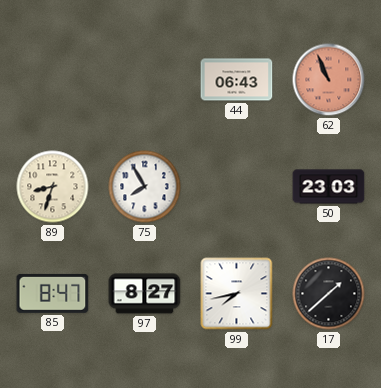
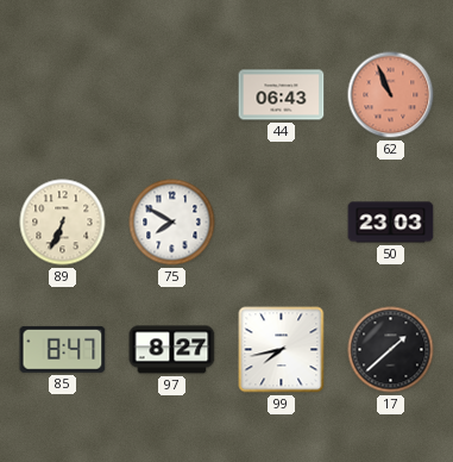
89: 8:33 -> 6:34 (63, 223)
75: 7:55 -> 7:50 (172, 223)
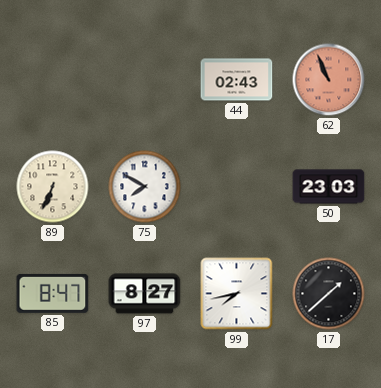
44: 06:43 -> 02:43 (237, 80)
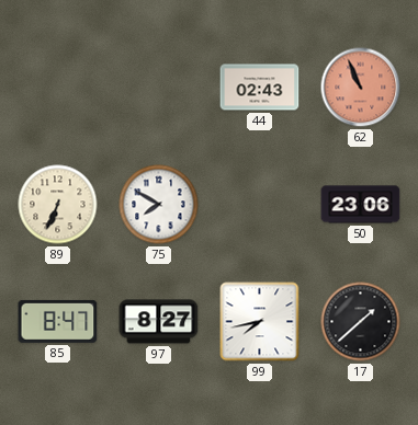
50: 23:03 -> 23:06 (361, 205)
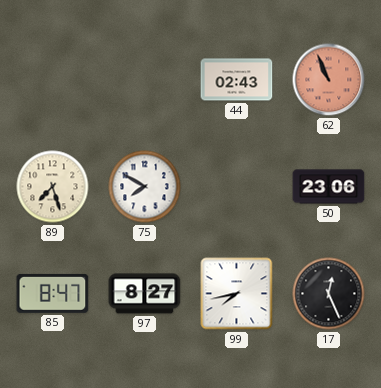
89: 6:34 -> 7:27 (53, 187)
17: 1:38 -> 12:26 (329, 294)
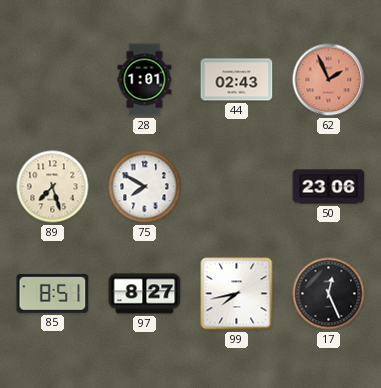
28: none -> 1:01 (145, 80)
62: 10:56 -> 1:56 (329, 80)
85: 8:47 -> 8:51 (53, 293)
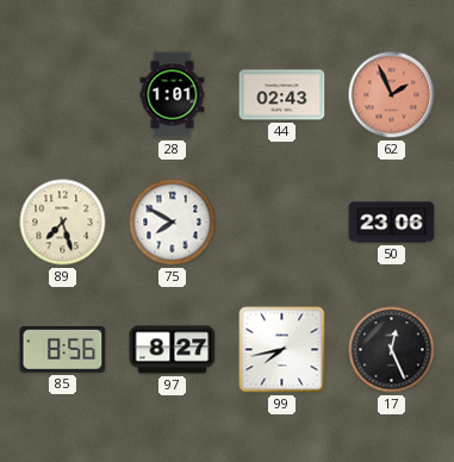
85: 8:51 -> 8:56 (63, 349)
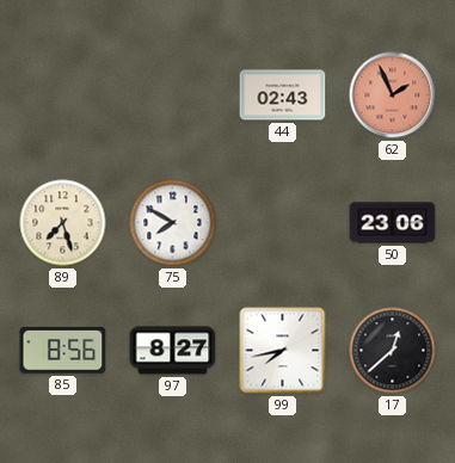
28: 1:01 -> none (173, 95)
17: 12:26 -> 12:38 (393, 351)
